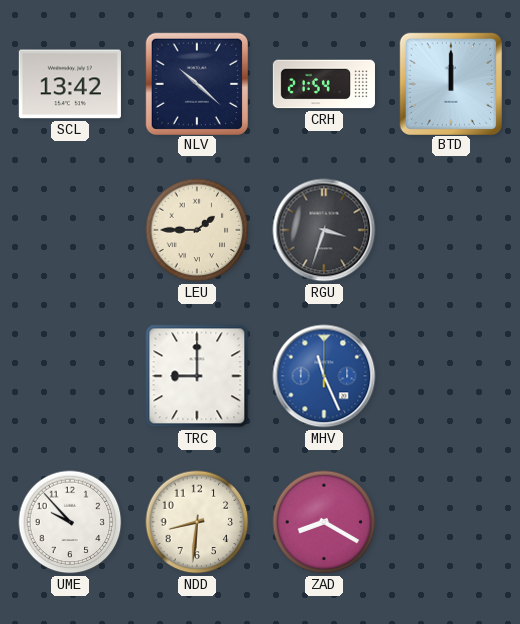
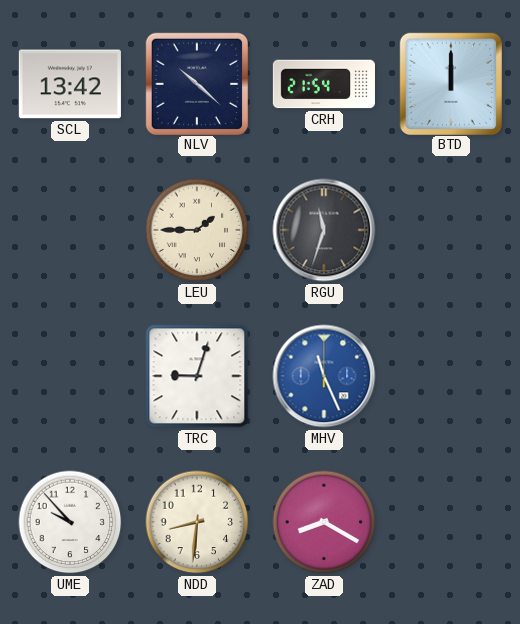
RGU: 3:33 -> 11:33 (324, 230)
TRC: 9:00 -> 9:03 (197, 376)
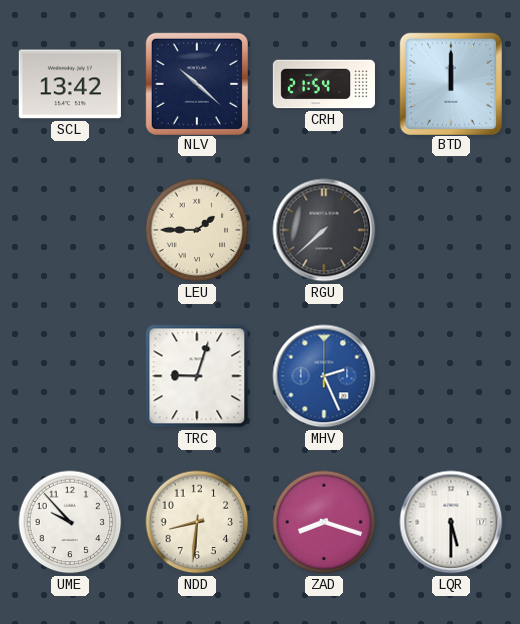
RGU: 11:33 -> 7:38 (324, 230)
MHV: 11:26 -> 2:26 (324, 376)
ZAD: 8:20 -> 8:18 (324, 522)
LQR: none -> 5:30 (451, 522)
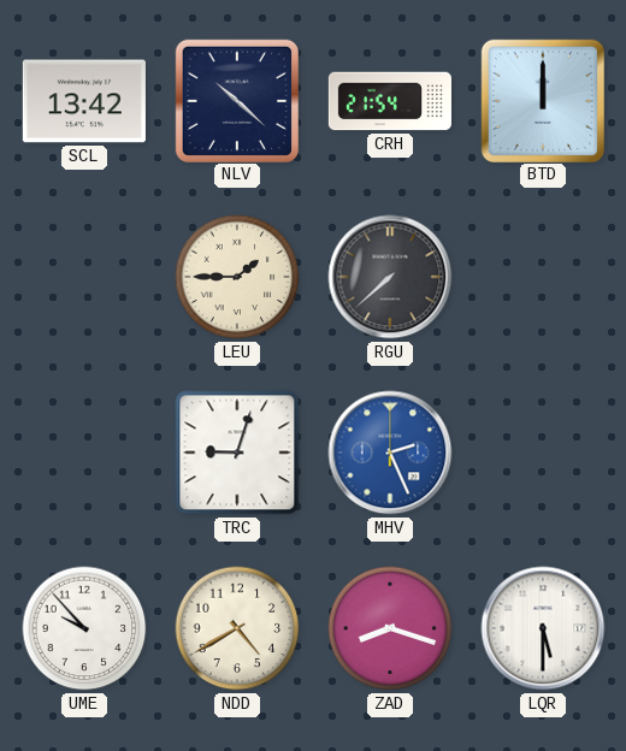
NDD: 8:31 -> 4:40 (237, 628)
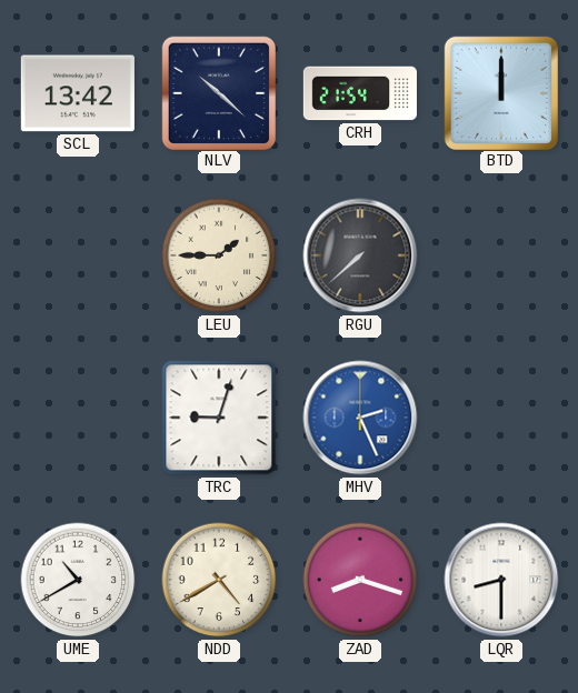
UME: 9:53 -> 10:40 (78, 580)
LQR: 5:30 -> 8:30 (501, 580)
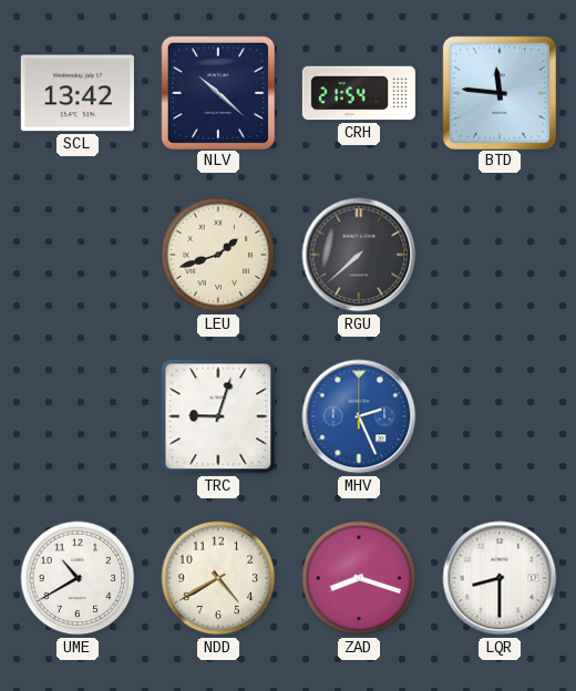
BTD: 12:00 -> 11:46 (498, 92)
LEU: 1:45 -> 1:42 (218, 255)
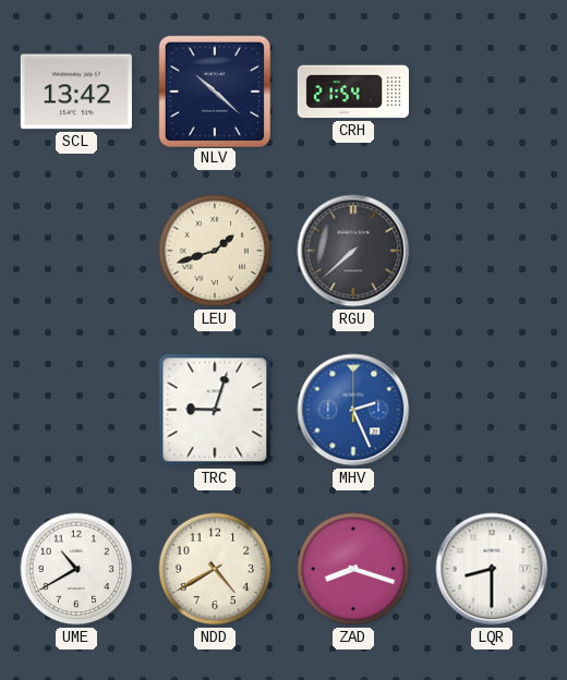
BTD: 11:46 -> none (498, 92)
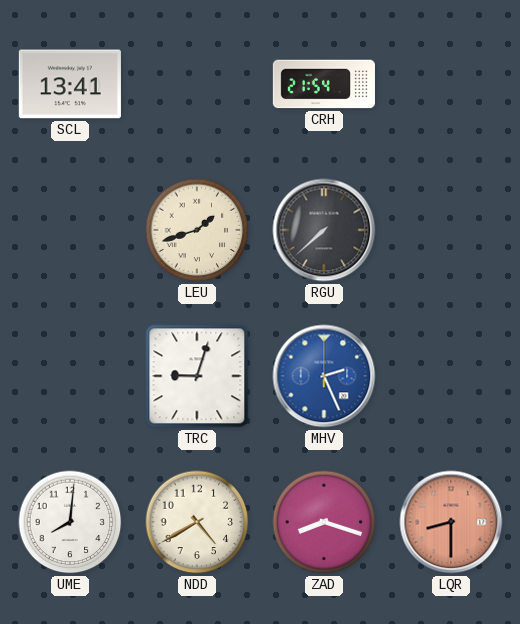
SCL: 13:42 -> 13:41 (70, 84)
NLV: 10:22 -> none (214, 90)
UME: 10:40 -> 8:01 (70, 522)
LQR dial: white -> salmon (451, 522)
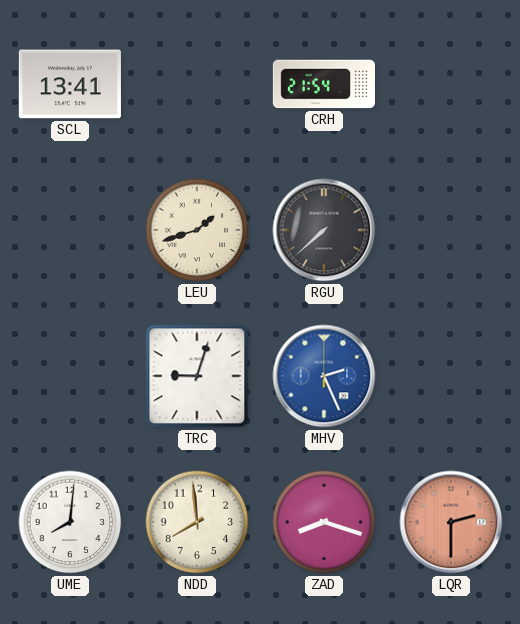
NDD: 4:40 -> 7:59 (197, 522)
LQR: 8:30 -> 2:30 (451, 522)
